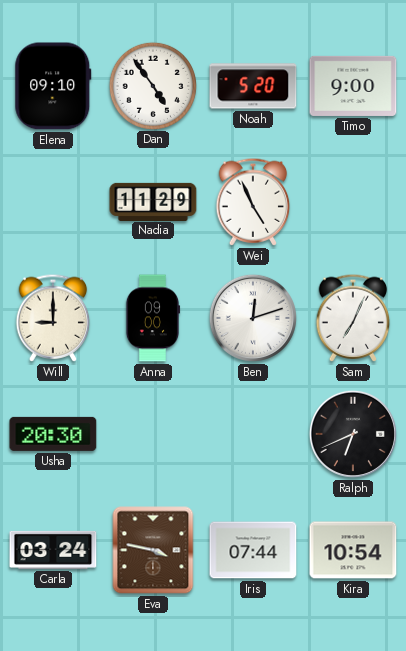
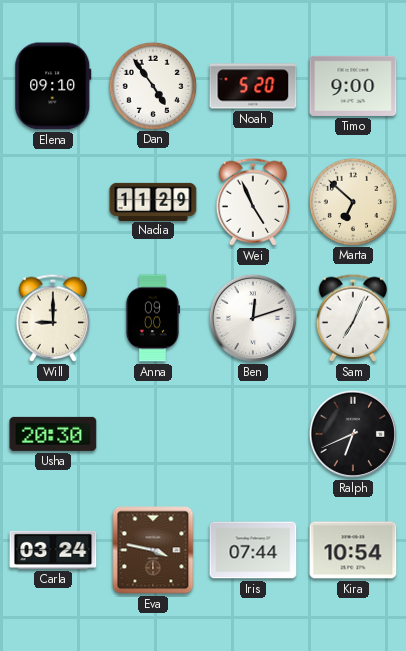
Marta: none -> 6:52 (352, 201)
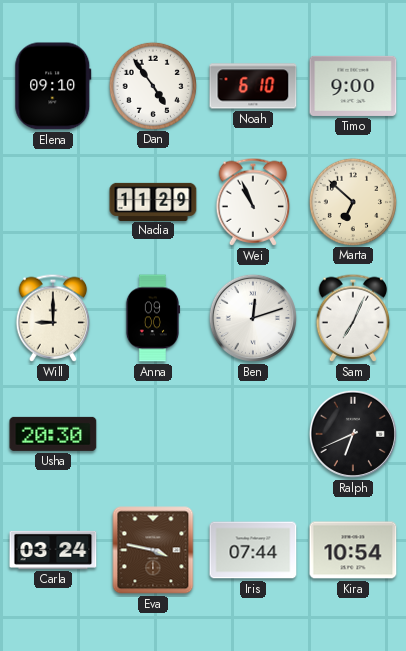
Noah: 5:20 -> 6:10 (253, 86)
Wei: 4:56 -> 10:56 (253, 202)
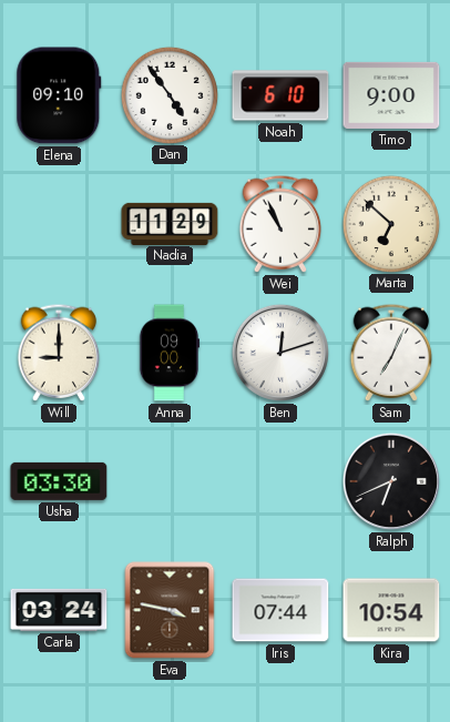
Usha: 20:30 -> 03:30 (59, 481)
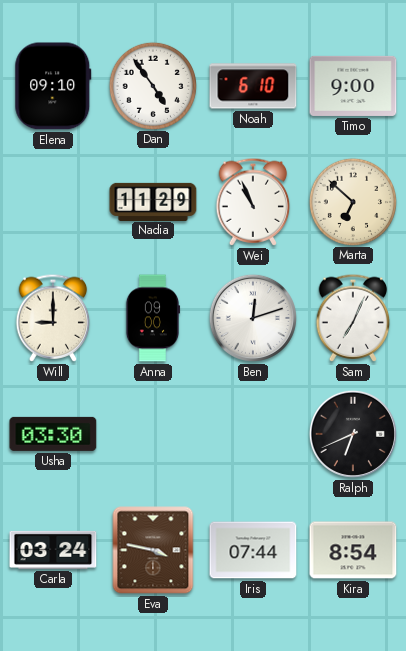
Kira: 10:54 -> 8:54 (353, 550)
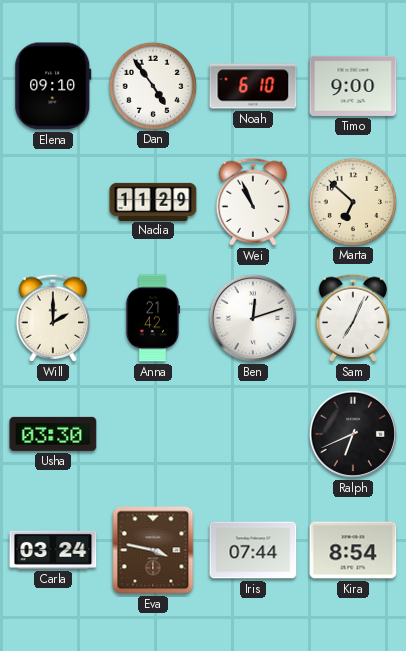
Will: 9:00 -> 2:00 (53, 318)
Anna: 09:00 -> 21:42 (153, 318)
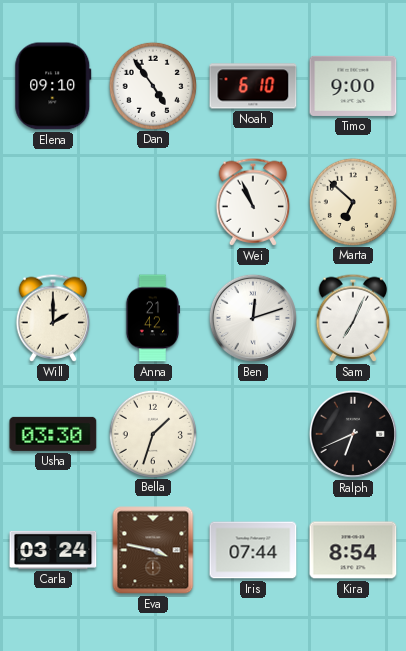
Nadia: 11:29 -> none (153, 201)
Bella: none -> 1:33 (152, 433)
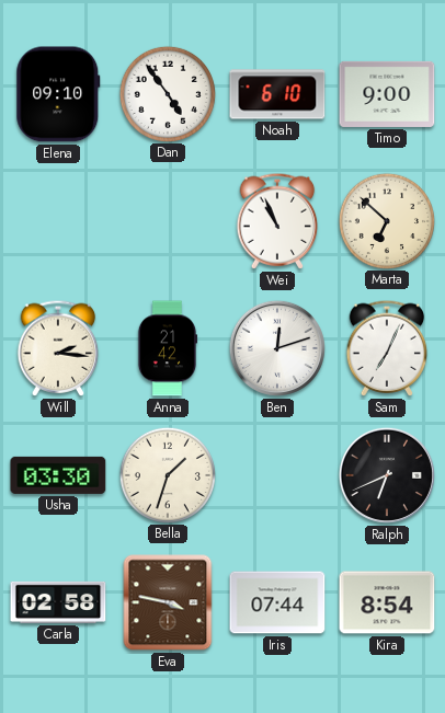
Will: 2:00 -> 2:16 (58, 348)
Carla: 03:24 -> 02:58 (58, 602)
